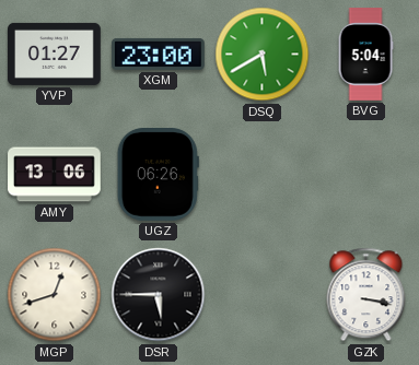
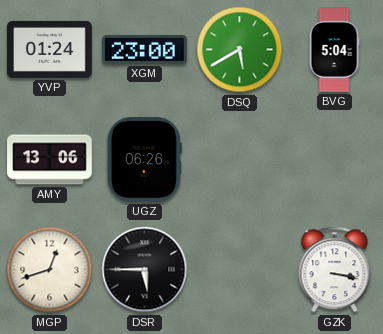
YVP: 01:27 -> 01:24 (50, 49)
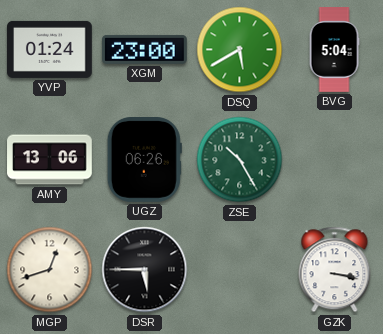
ZSE: none -> 10:25 (240, 160)
